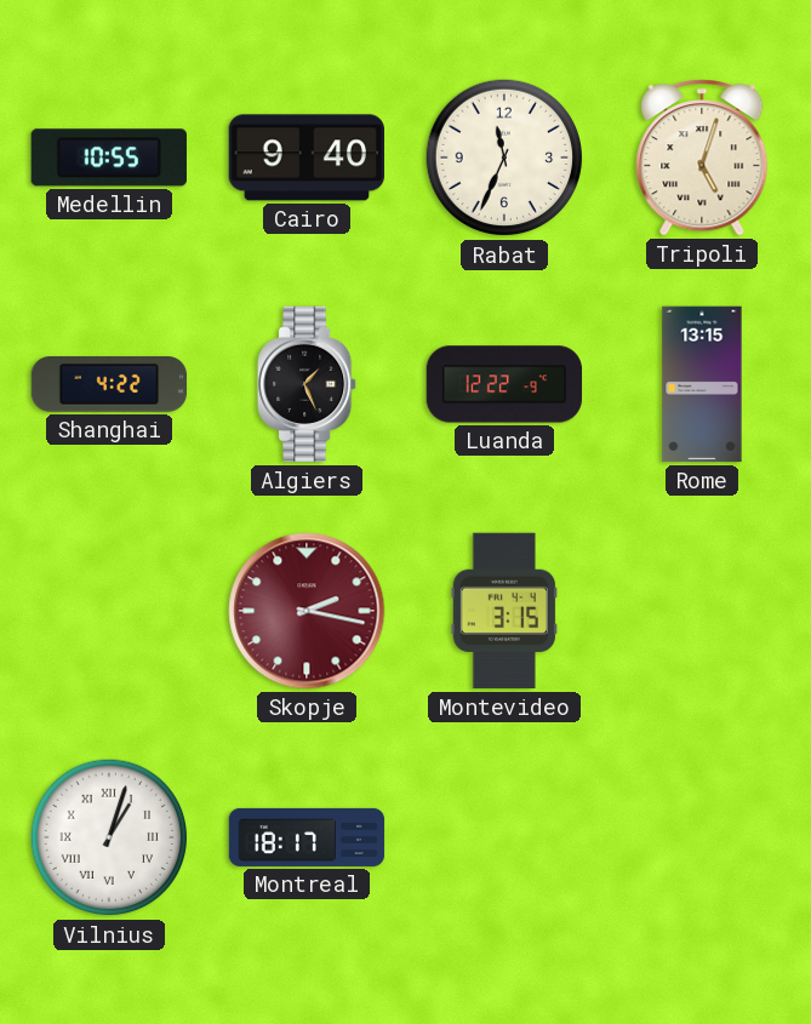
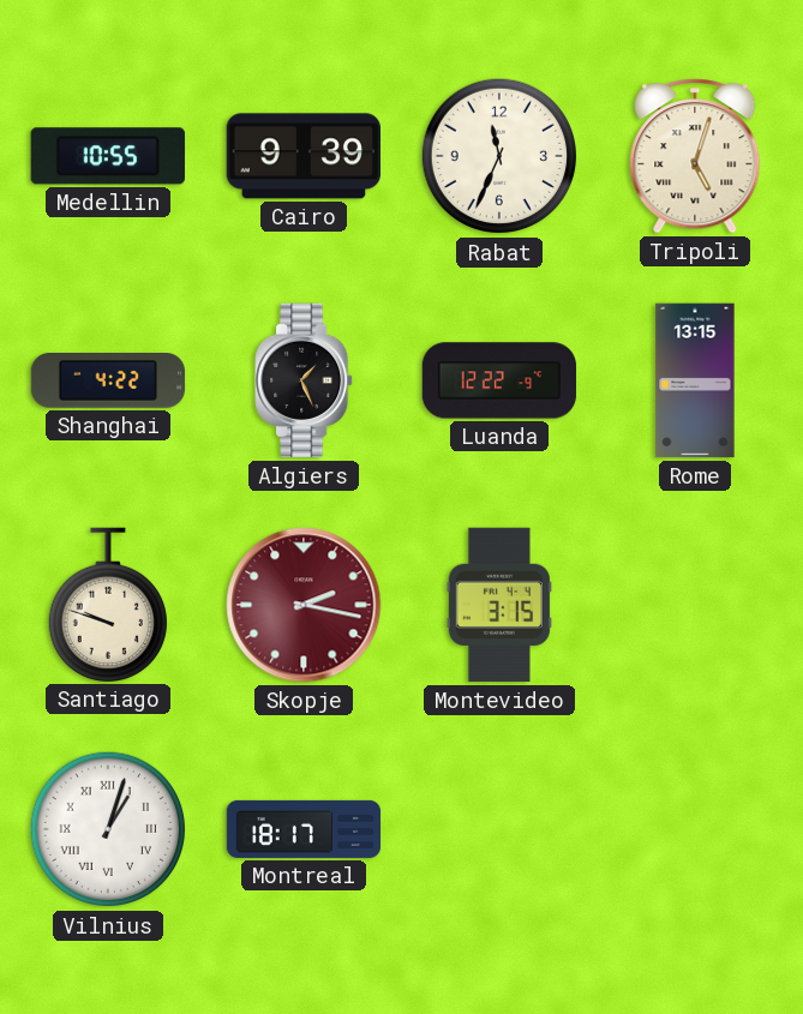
Cairo: 9:40 -> 9:39 (302, 156)
Santiago: none -> 9:48 (108, 605)
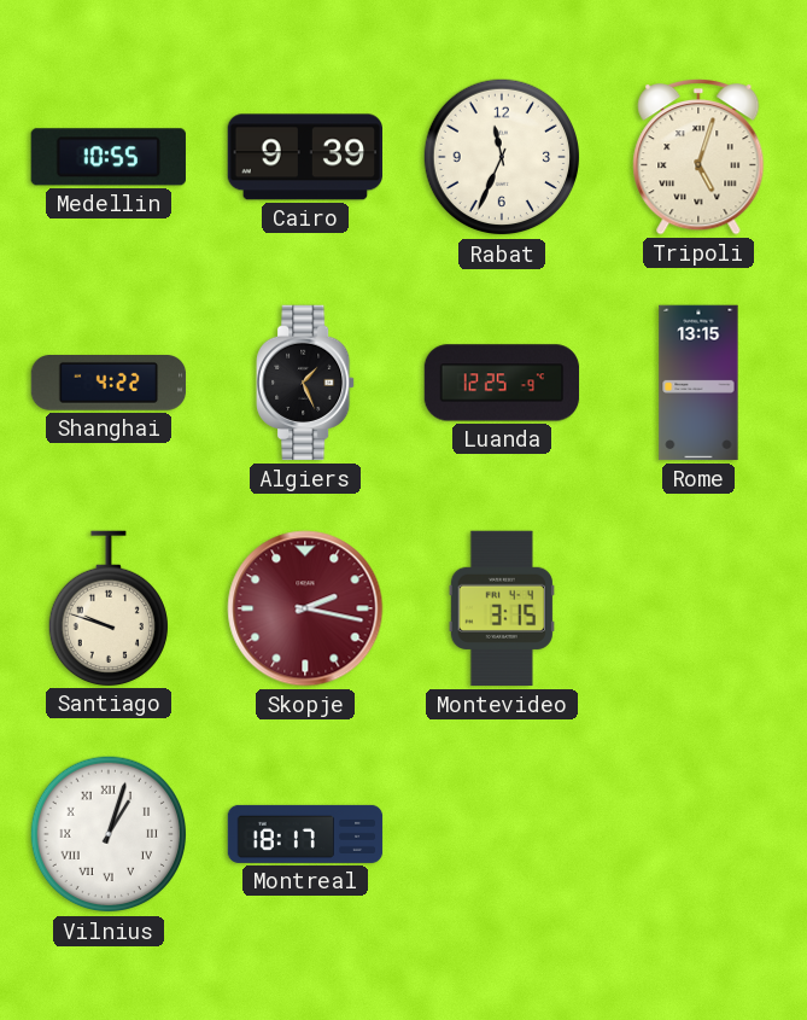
Luanda: 12:22 -> 12:25 (502, 383)
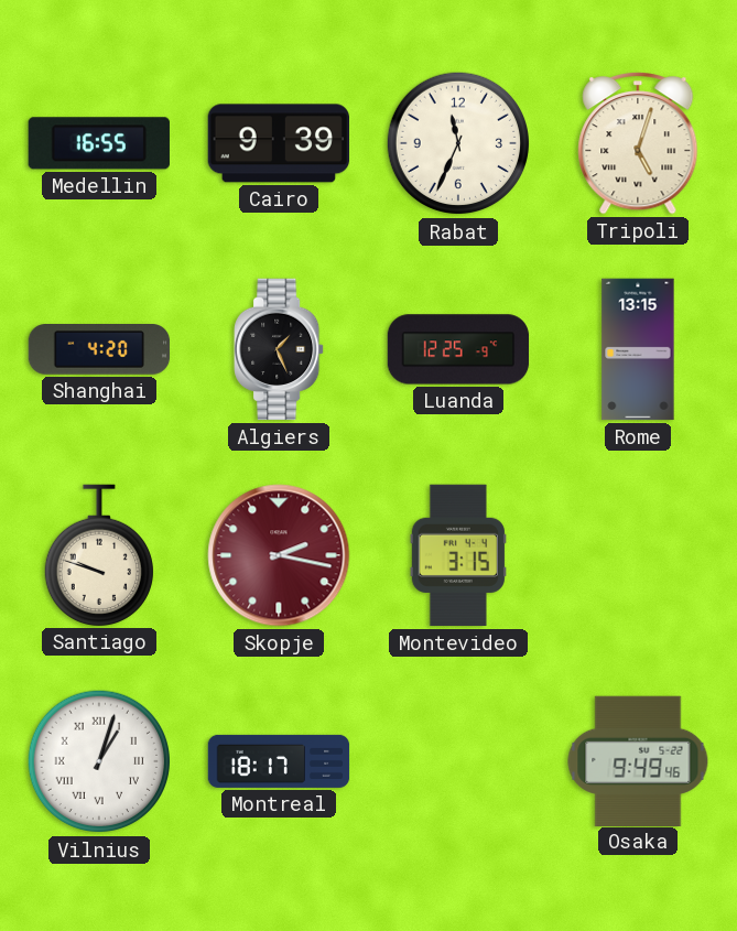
Medellin: 10:55 -> 16:55 (99, 143)
Shanghai: 4:22 -> 4:20 (99, 350)
Osaka: none -> 9:49 (638, 760)
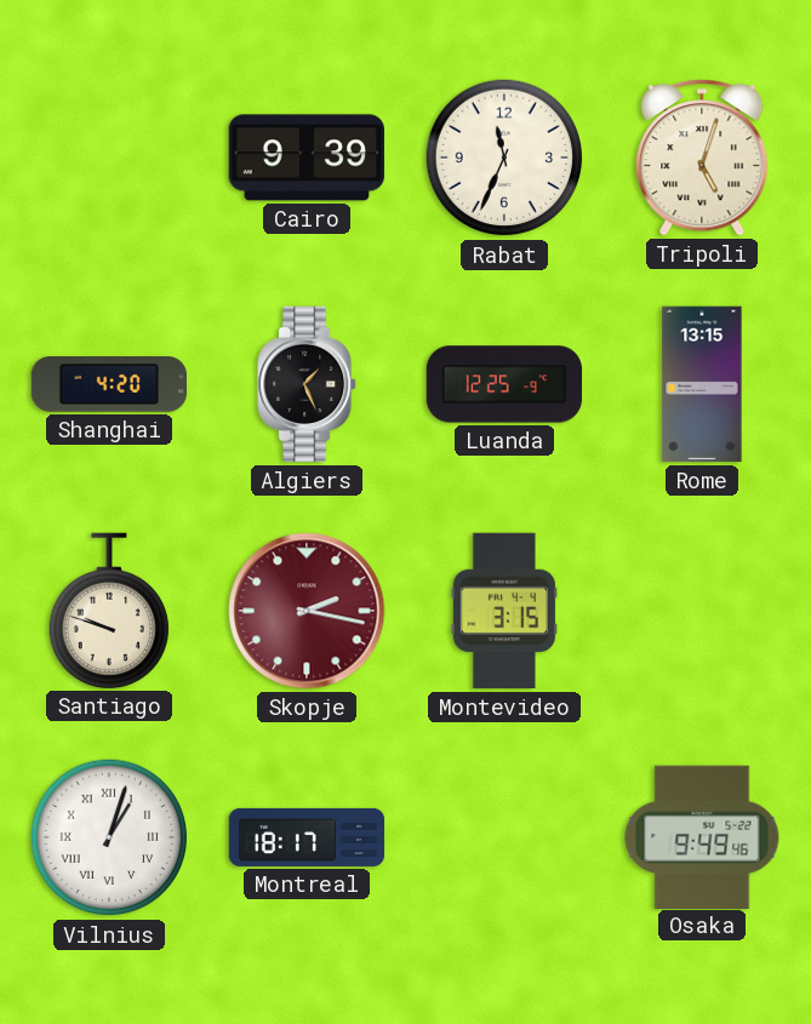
Medellin: 16:55 -> none (99, 143)
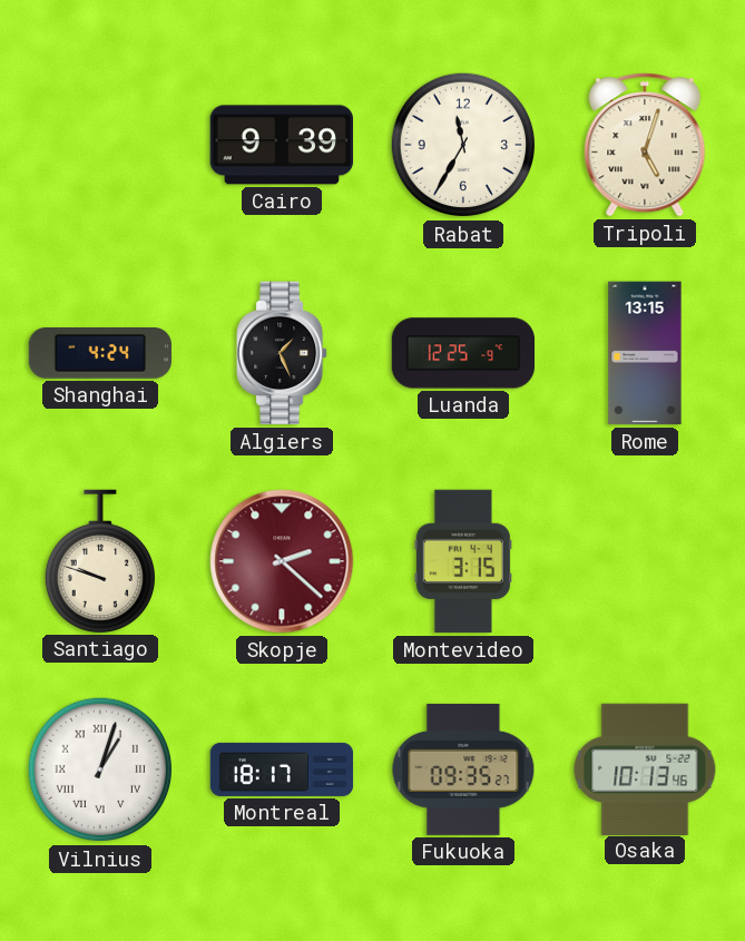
Rabat: 11:34 -> 11:35 (463, 145)
Shanghai: 4:20 -> 4:24 (100, 354)
Skopje: 2:17 -> 2:22 (282, 561)
Fukuoka: none -> 09:35 (463, 770)
Osaka: 9:49 -> 10:13 (645, 768)
